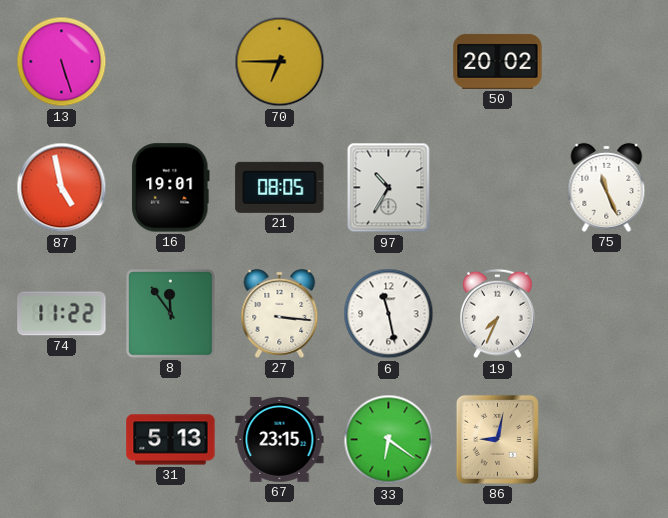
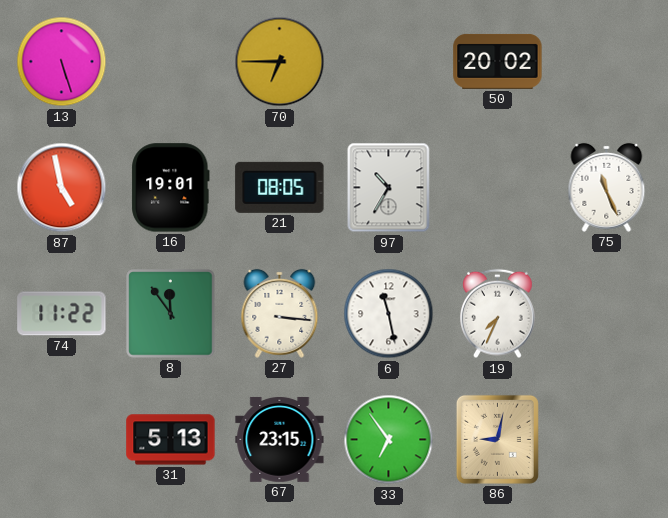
33: 6:21 -> 6:54 (389, 440)
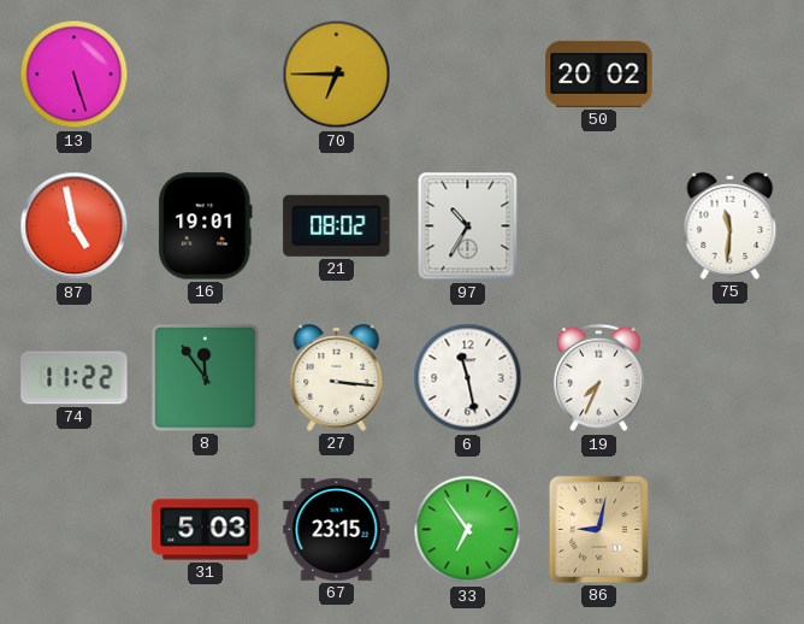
21: 08:05 -> 08:02 (337, 225)
75: 11:26 -> 11:31 (731, 225)
31: 5:13 -> 5:03 (206, 530)
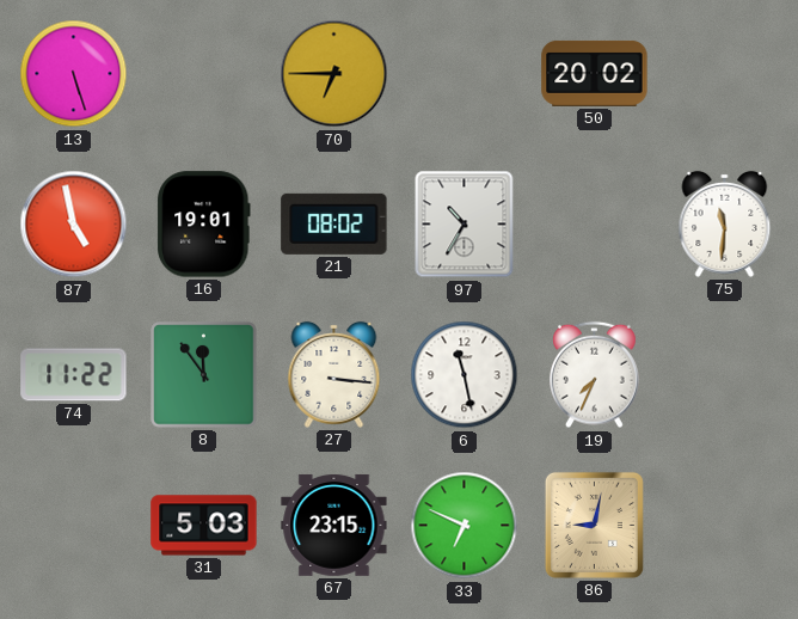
33: 6:54 -> 6:49 (465, 526)
